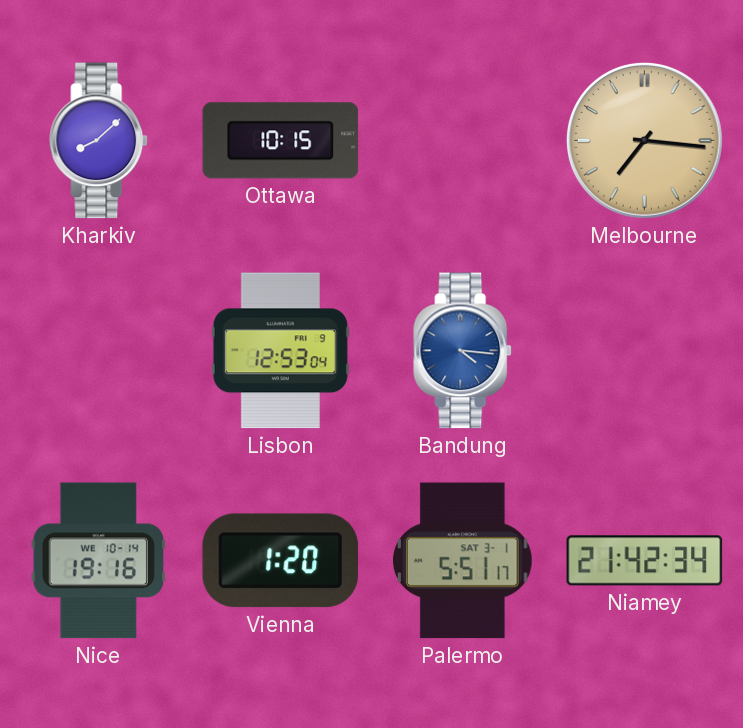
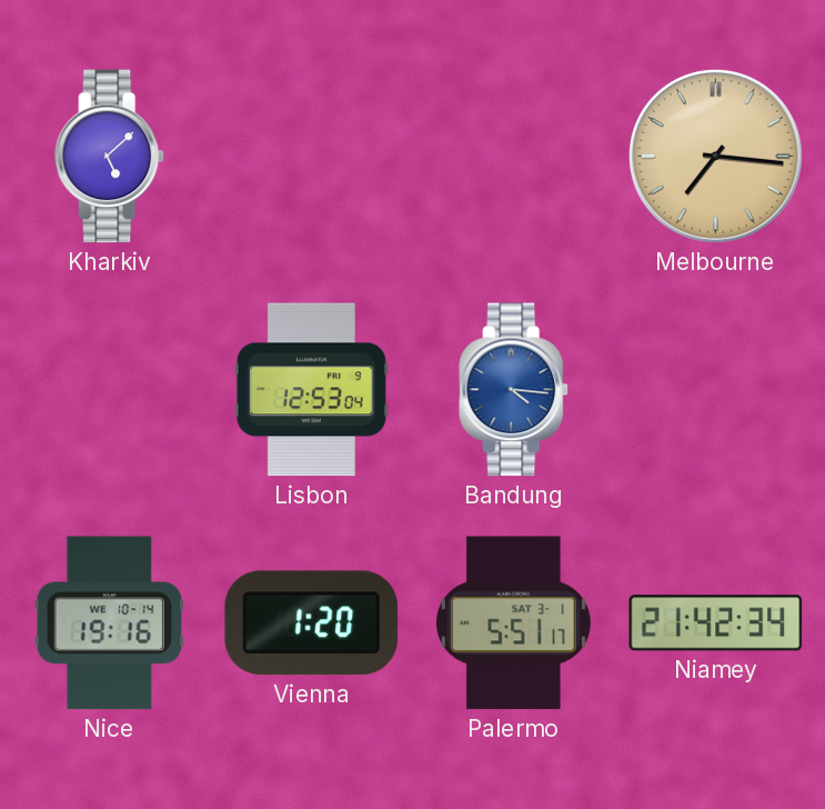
Kharkiv: 8:08 -> 5:08 (110, 157)
Ottawa: 10:15 -> none (281, 141)
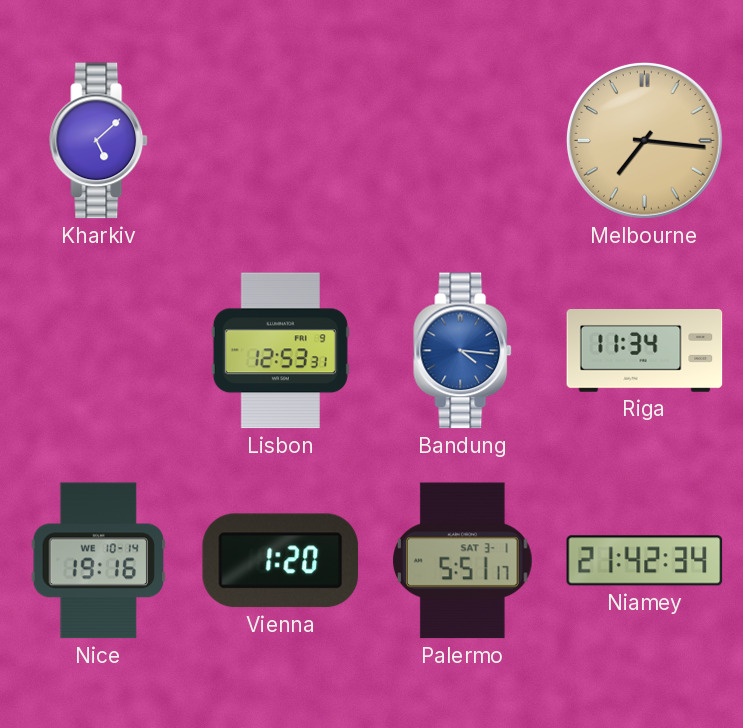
Lisbon: 12:53:04 -> 12:53:31 (280, 351)
Riga: none -> 11:34 (645, 351)
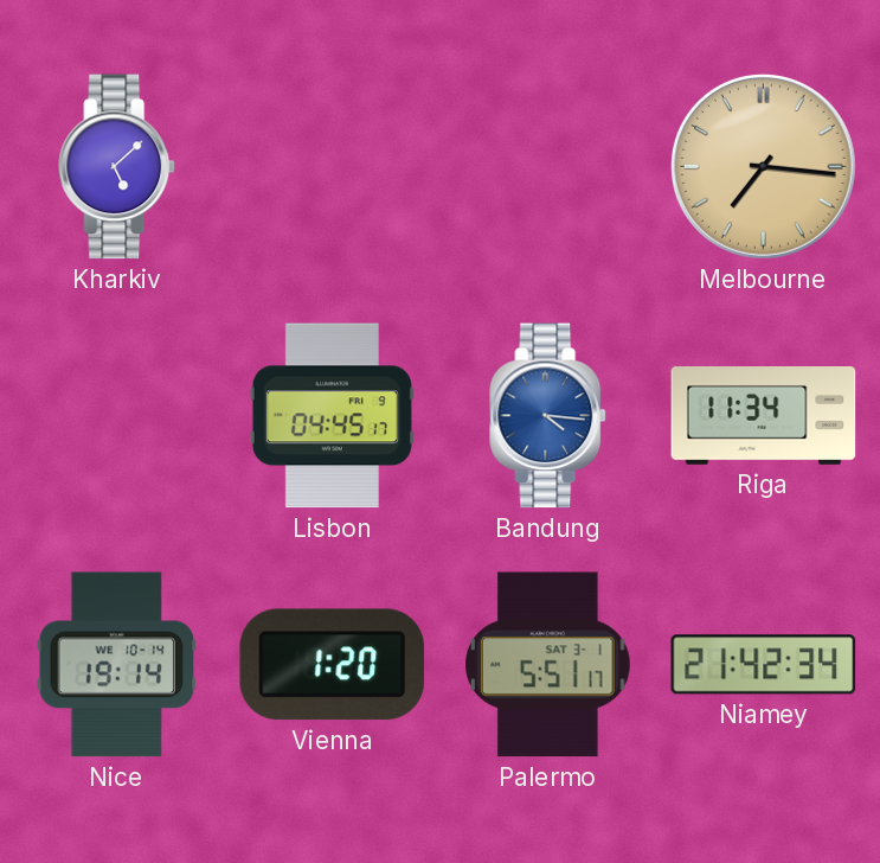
Lisbon: 12:53 -> 04:45 (332, 416)
Nice: 19:16 -> 19:14 (116, 665)
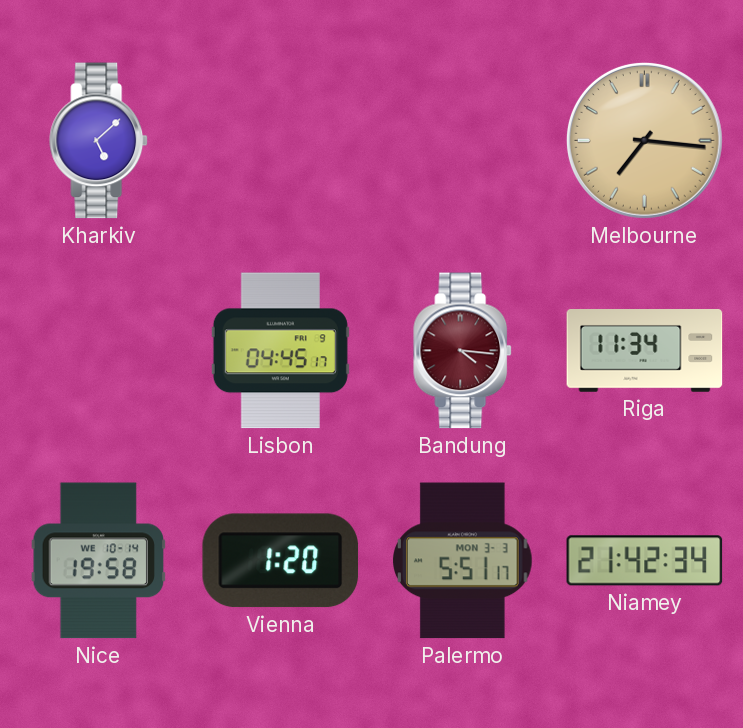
Bandung dial: blue -> burgundy (463, 351)
Nice: 19:14 -> 19:58 (98, 561)
Palermo date: SAT 3-1 -> MON 3-3 (463, 561)
